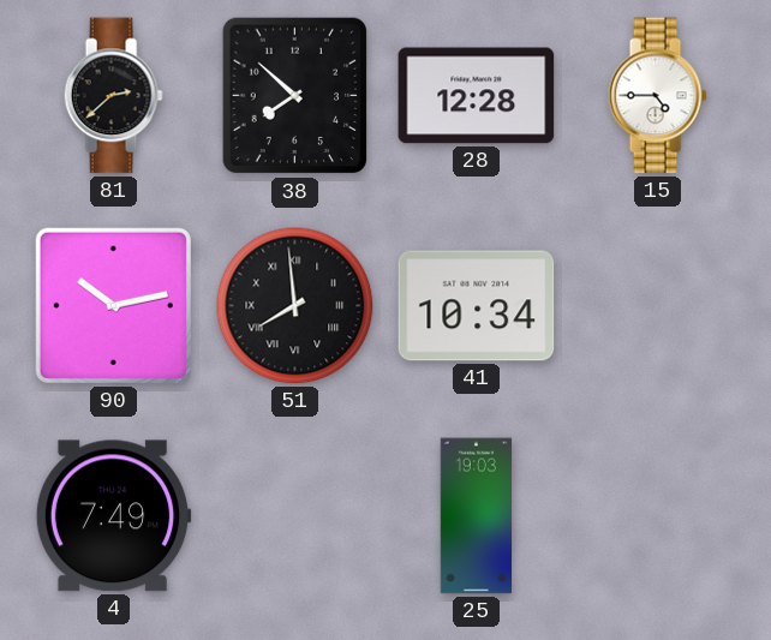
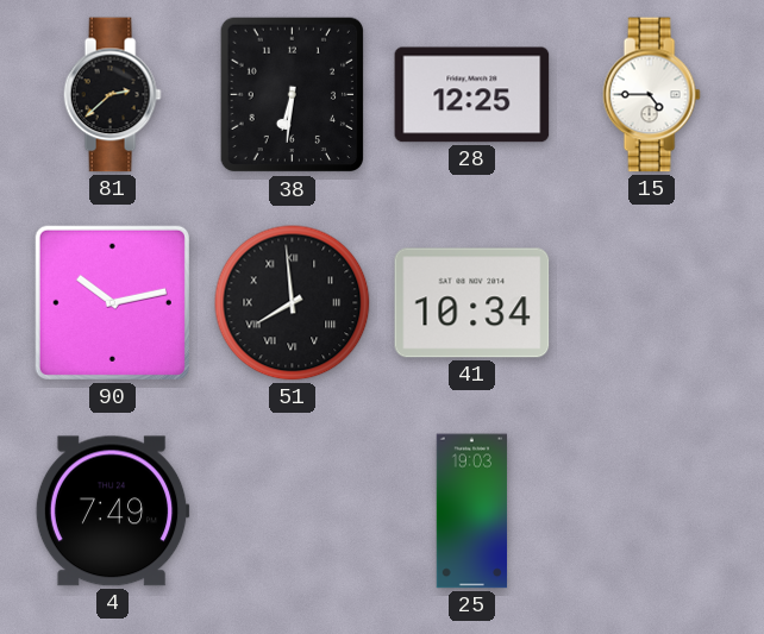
38: 7:52 -> 6:31 (293, 95)
28: 12:28 -> 12:25 (472, 95)
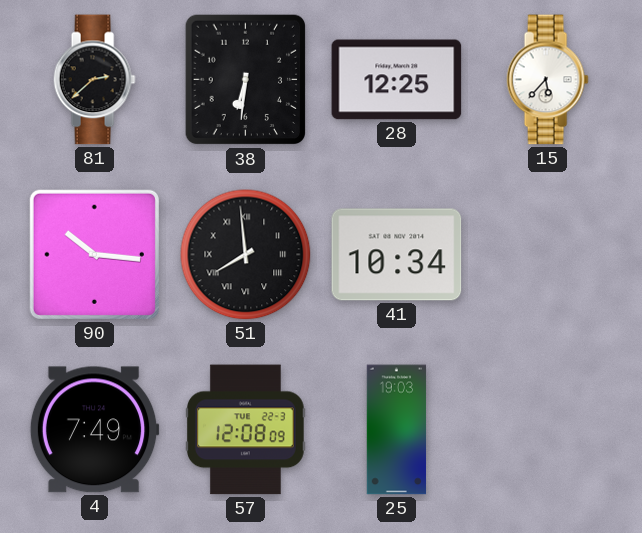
15: 4:45 -> 5:37 (547, 80)
90: 10:13 -> 10:16 (94, 254)
57: none -> 12:08 (246, 430)
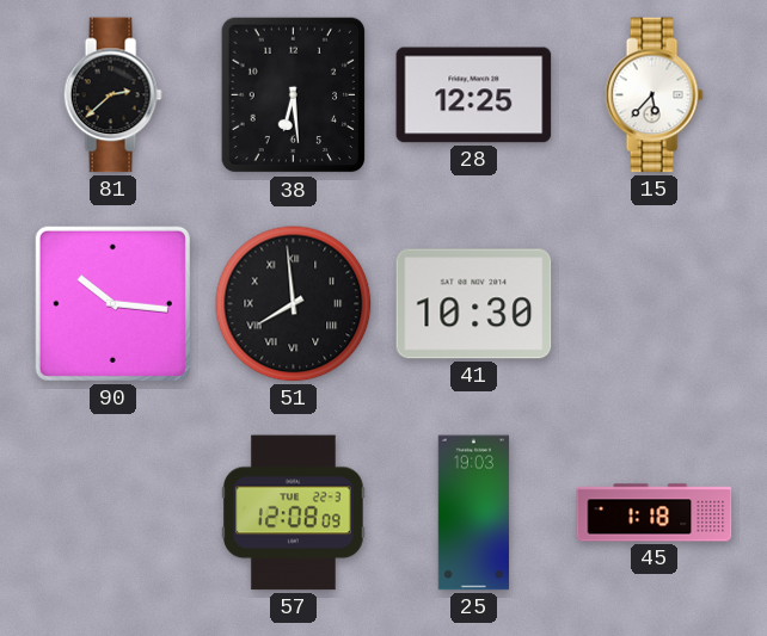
38: 6:31 -> 6:29 (294, 95)
41: 10:34 -> 10:30 (474, 304)
4: 7:49 -> none (94, 430)
45: none -> 1:18 (655, 513)
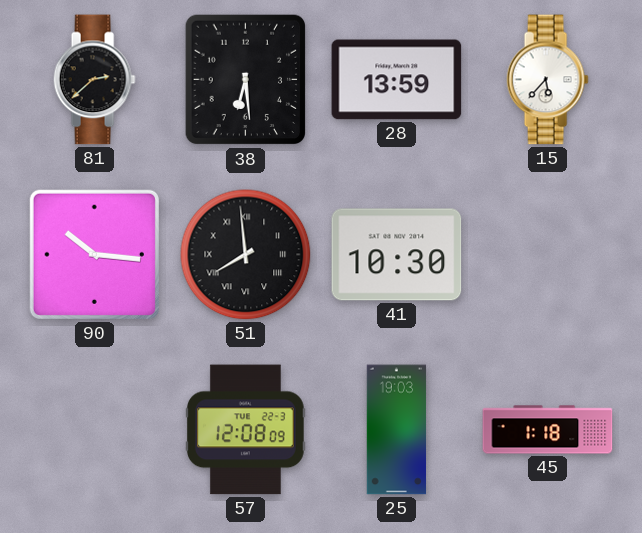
28: 12:25 -> 13:59 (397, 80)
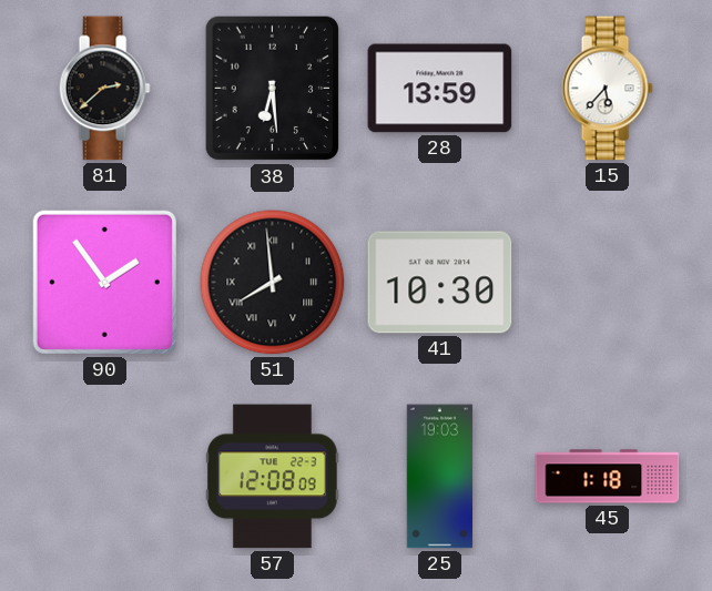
90: 10:16 -> 1:54 (104, 282)
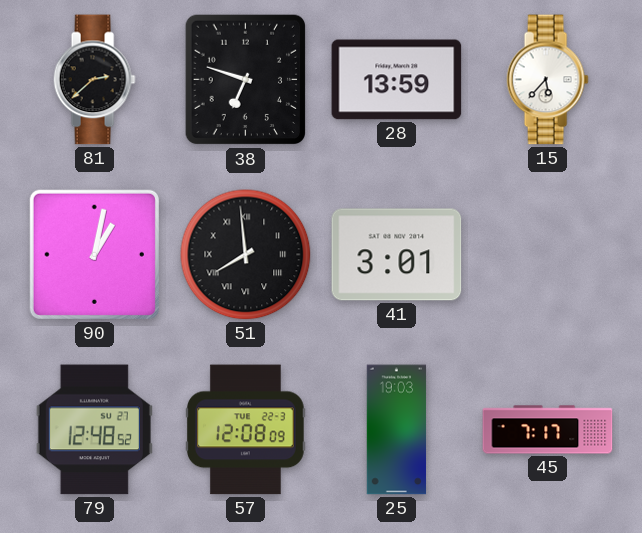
38: 6:29 -> 6:48 (246, 80)
90: 1:54 -> 1:02 (94, 254)
41: 10:30 -> 3:01 (397, 255)
79: none -> 12:48 (94, 430)
45: 1:18 -> 7:17 (548, 430)
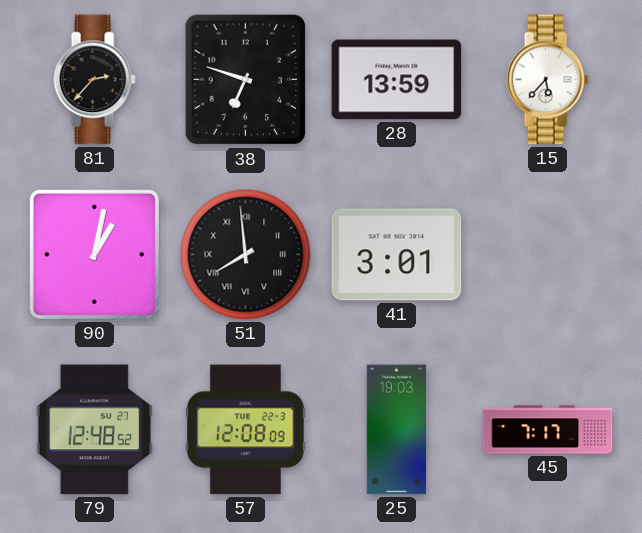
81: 2:38 -> 2:37 (94, 80)
